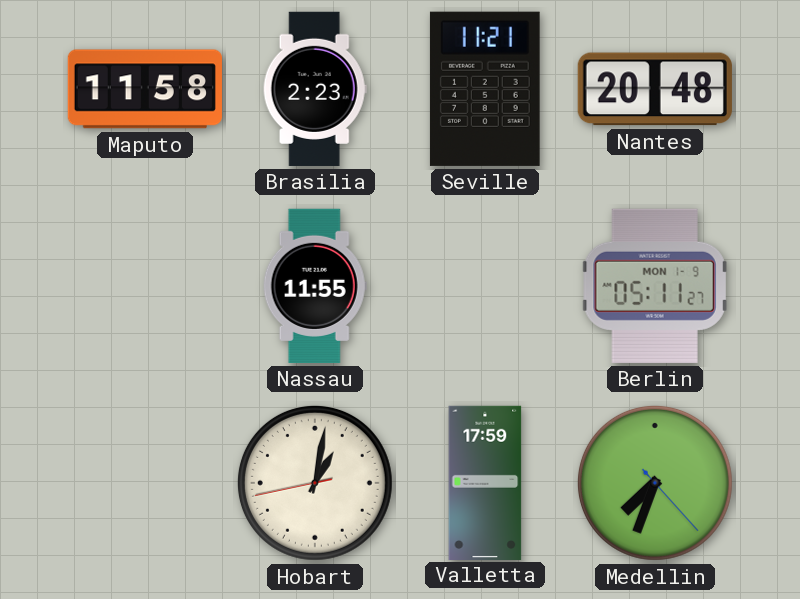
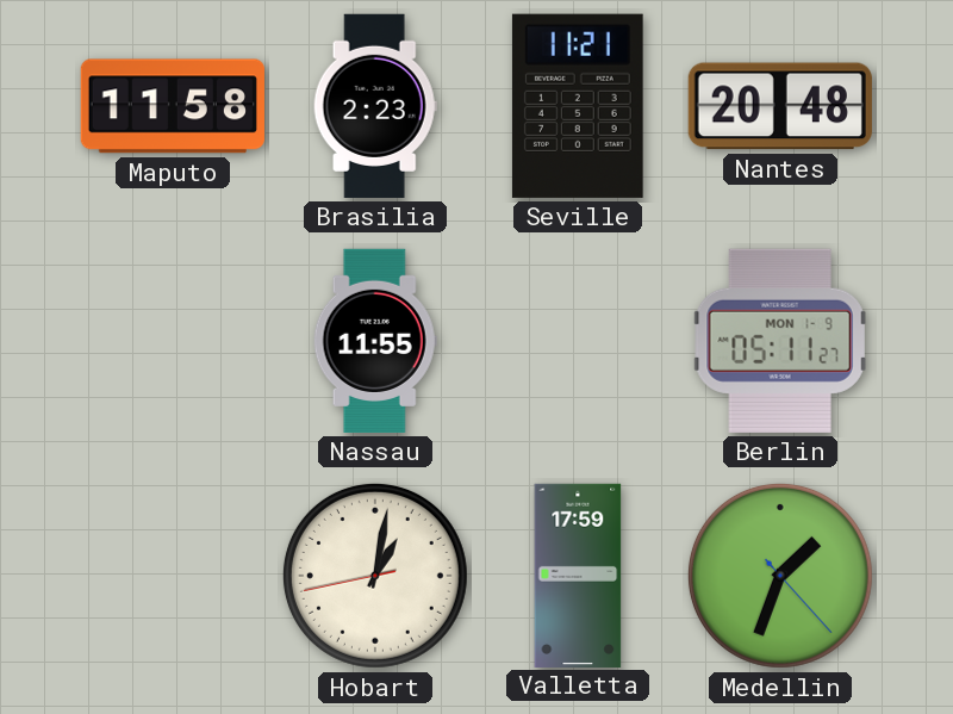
Medellin: 7:33 -> 1:33 (780, 576)
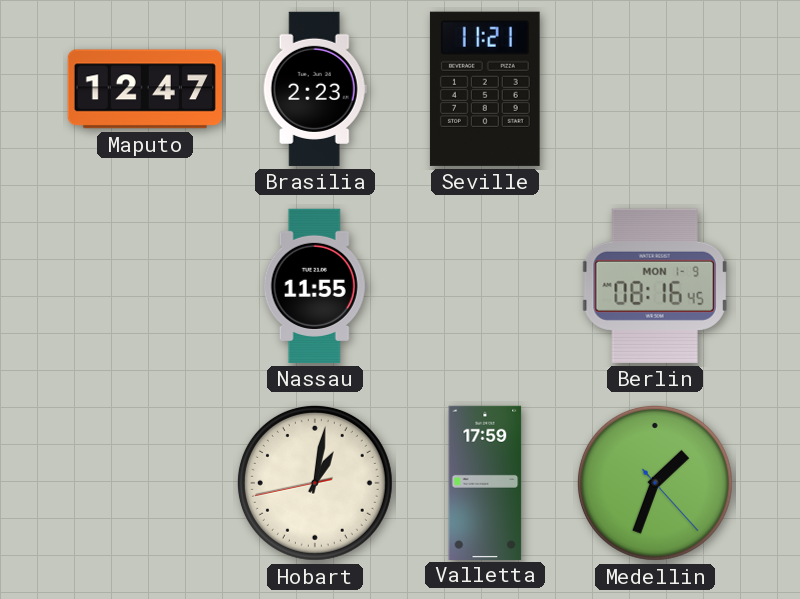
Maputo: 11:58 -> 12:47 (145, 89)
Nantes: 20:48 -> none (780, 106)
Berlin: 05:11 -> 08:16 (655, 286)
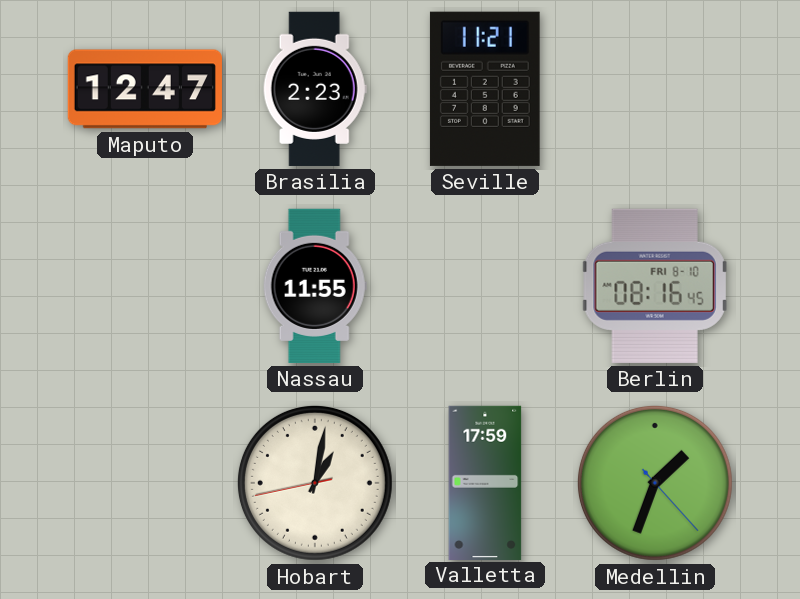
Berlin date: MON 1-9 -> FRI 8-10 (655, 286)
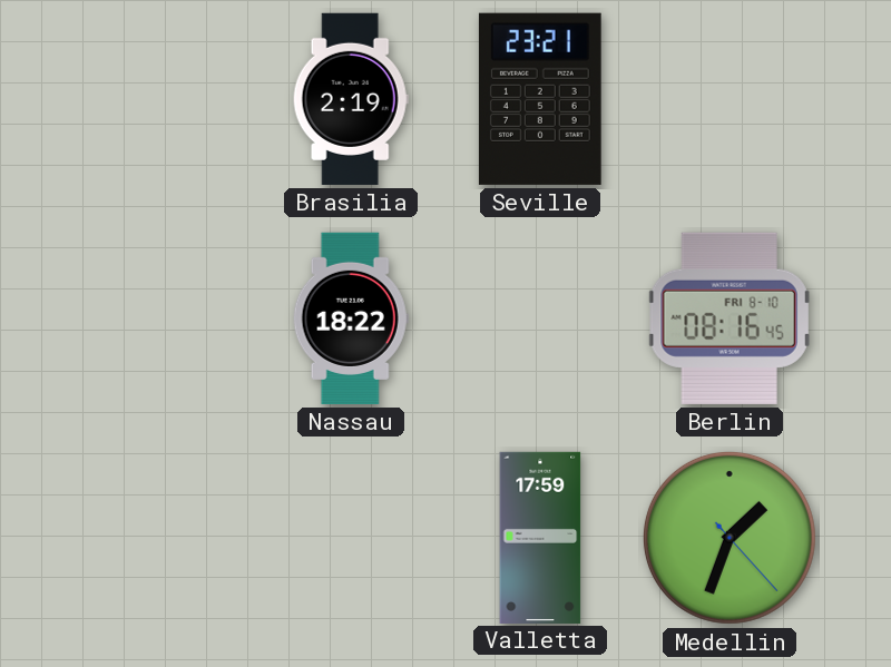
Maputo: 12:47 -> none (145, 89)
Brasilia: 2:23 -> 2:19 (351, 99)
Seville: 11:21 -> 23:21 (540, 99)
Nassau: 11:55 -> 18:22 (351, 318)
Hobart: 1:01 -> none (315, 483)
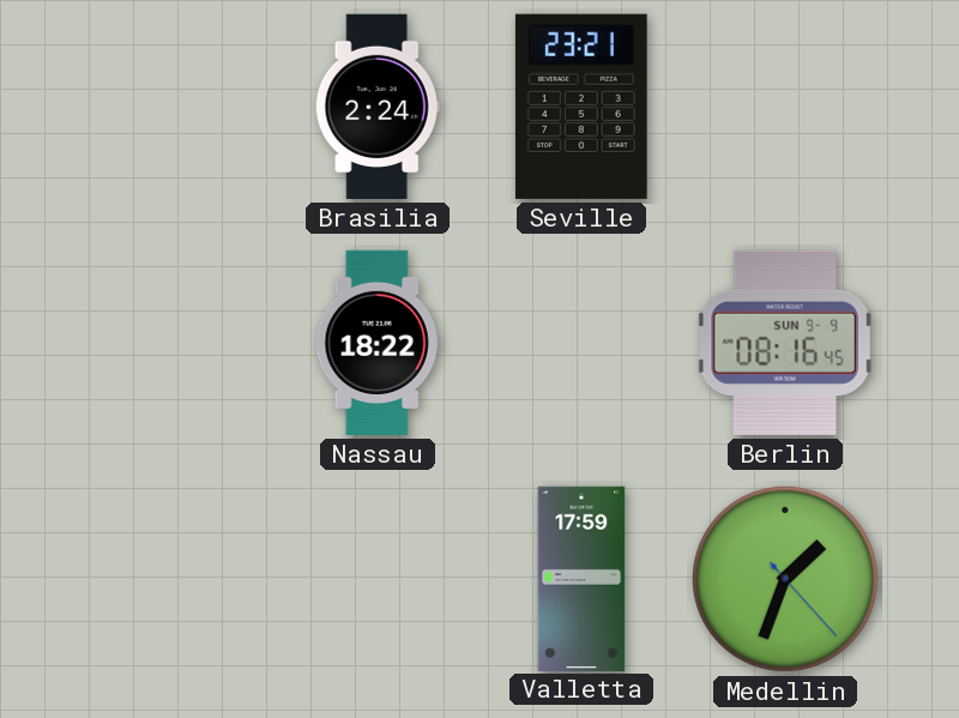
Brasilia: 2:19 -> 2:24 (378, 107)
Berlin date: FRI 8-10 -> SUN 9-9 (785, 343)
